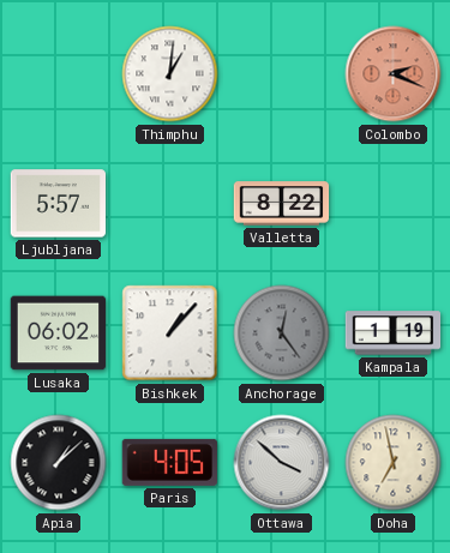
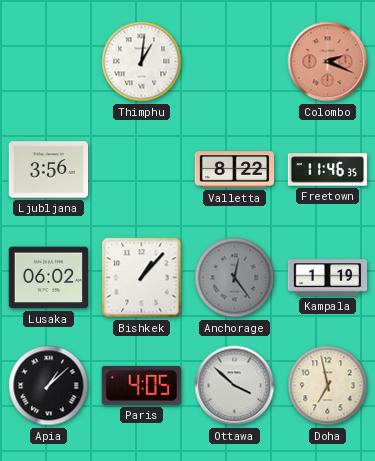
Ljubljana: 5:57 -> 3:56 (49, 170)
Freetown: none -> 11:46 (328, 170)
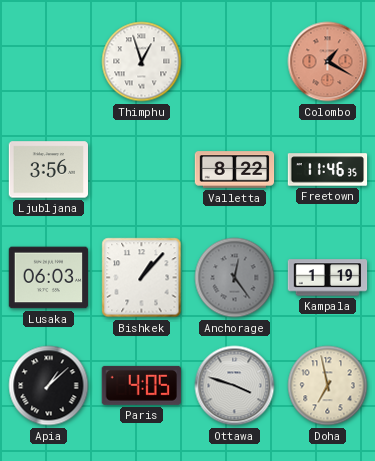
Thimphu: 1:01 -> 12:57 (142, 62)
Colombo: 2:19 -> 1:20 (328, 62)
Lusaka: 06:02 -> 06:03 (49, 278)
Ottawa: 3:52 -> 3:48 (235, 386)
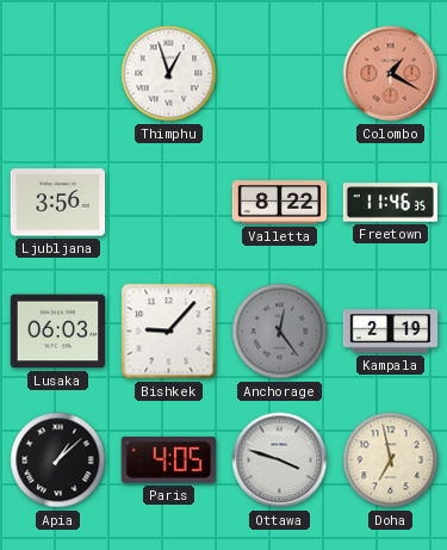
Bishkek: 1:07 -> 9:07 (169, 332)
Kampala: 1:19 -> 2:19 (391, 332)
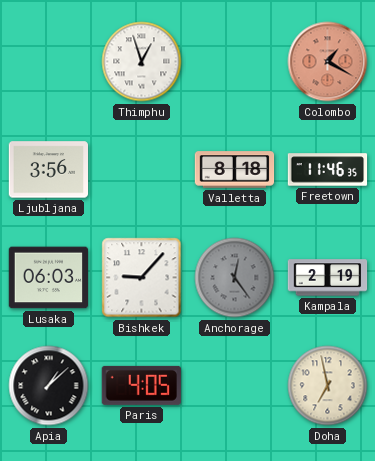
Valletta: 8:22 -> 8:18 (235, 170)
Ottawa: 3:48 -> none (280, 461)
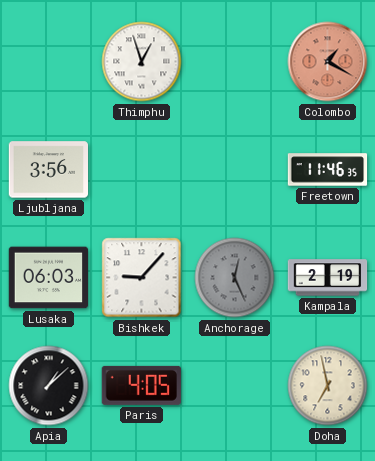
Valletta: 8:18 -> none (235, 170)
Anchorage: 12:24 -> 12:26 (235, 278)
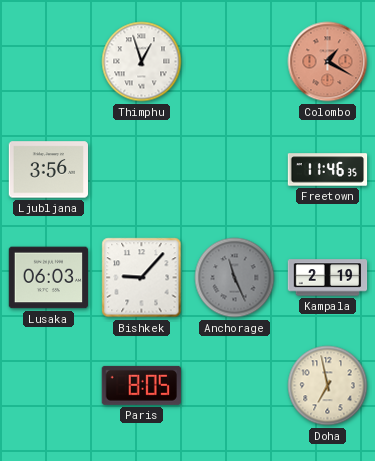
Anchorage: 12:26 -> 11:26 (235, 278)
Apia: 1:08 -> none (49, 386)
Paris: 4:05 -> 8:05 (141, 385)
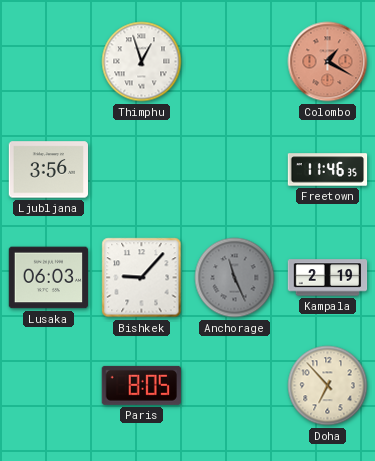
Doha: 6:58 -> 6:53 (328, 386)
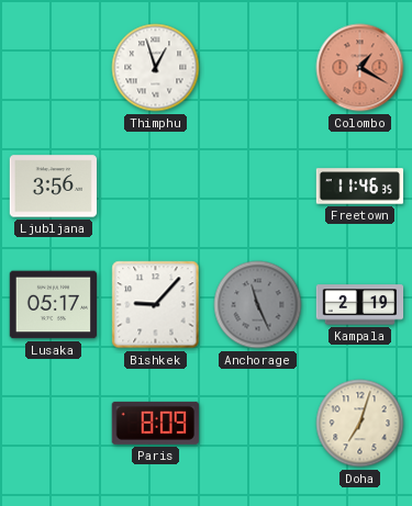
Lusaka: 06:03 -> 05:17 (54, 305)
Paris: 8:05 -> 8:09 (155, 423)
Doha: 6:53 -> 7:03 (360, 424)
